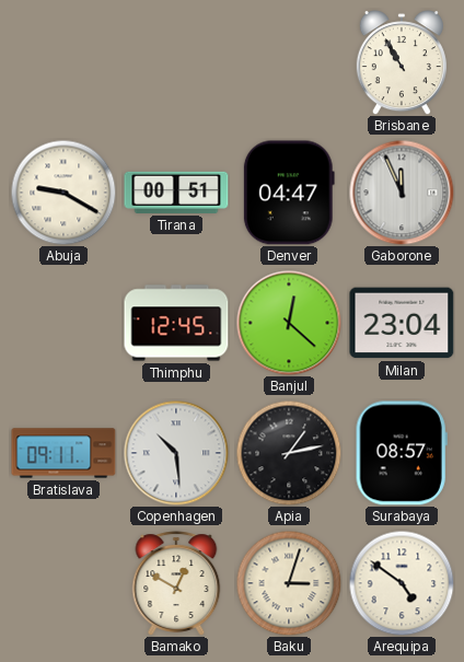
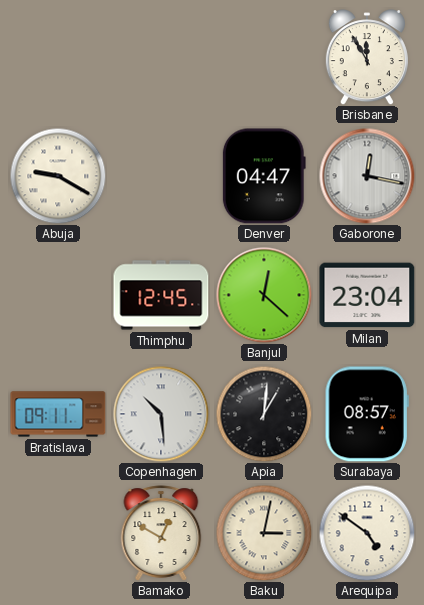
Brisbane: 10:55 -> 11:55 (367, 57)
Tirana: 00:51 -> none (176, 193)
Gaborone: 11:56 -> 12:17 (367, 176)
Apia: 1:13 -> 1:01 (264, 414)
Baku: 3:03 -> 3:02 (264, 533)
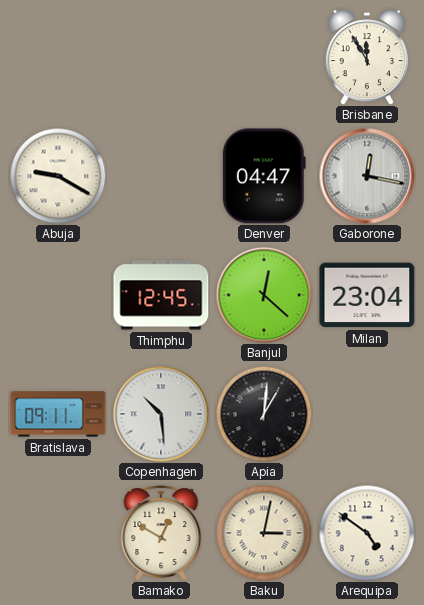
Surabaya: 08:57 -> none (367, 414)
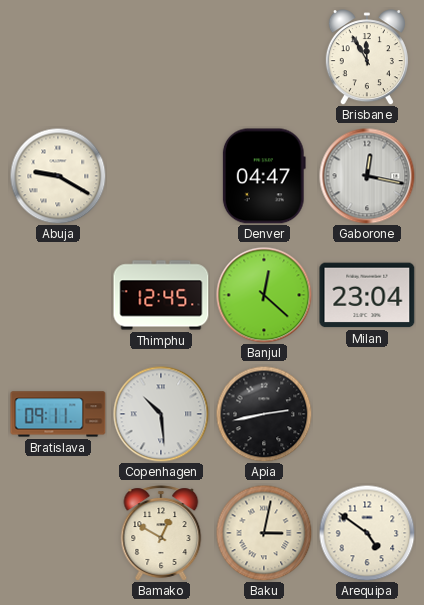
Apia: 1:01 -> 2:43 (264, 414)
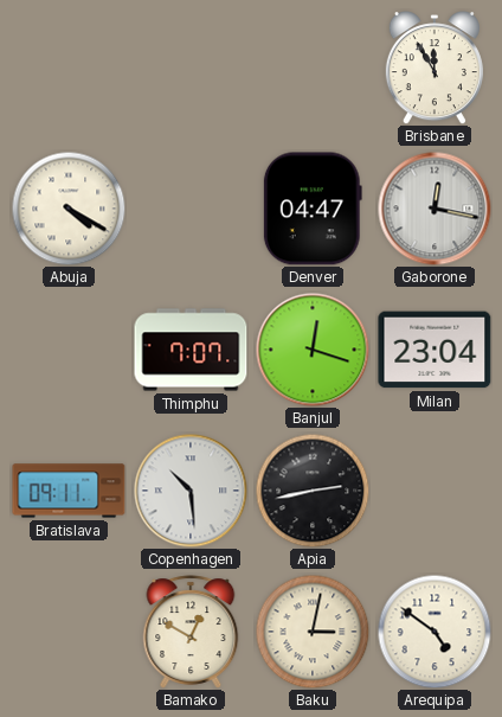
Abuja: 9:20 -> 4:20 (69, 209)
Thimphu: 12:45 -> 7:07 (191, 350)
Banjul: 12:22 -> 12:18 (313, 350)
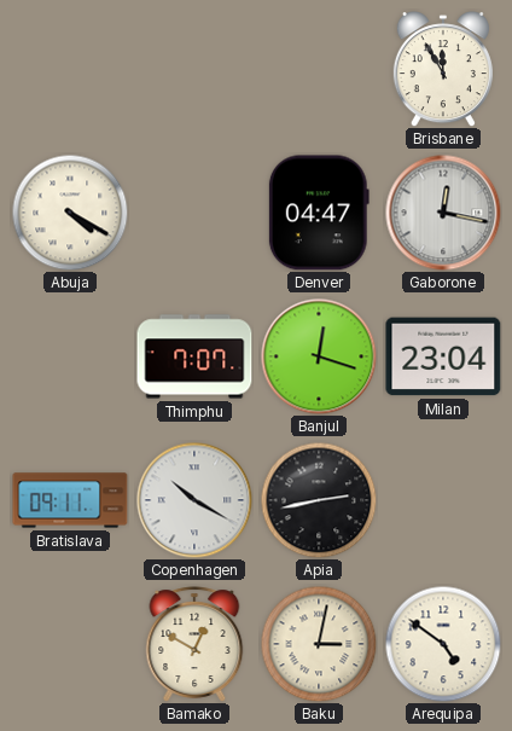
Copenhagen: 10:29 -> 10:20 (194, 500)
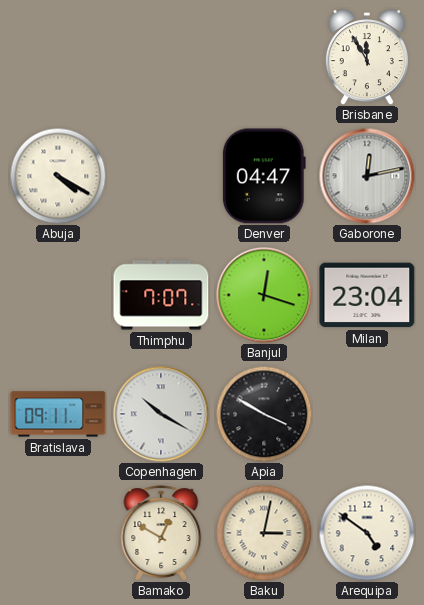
Gaborone: 12:17 -> 12:13 (367, 176)
Apia: 2:43 -> 3:50 (264, 414)
